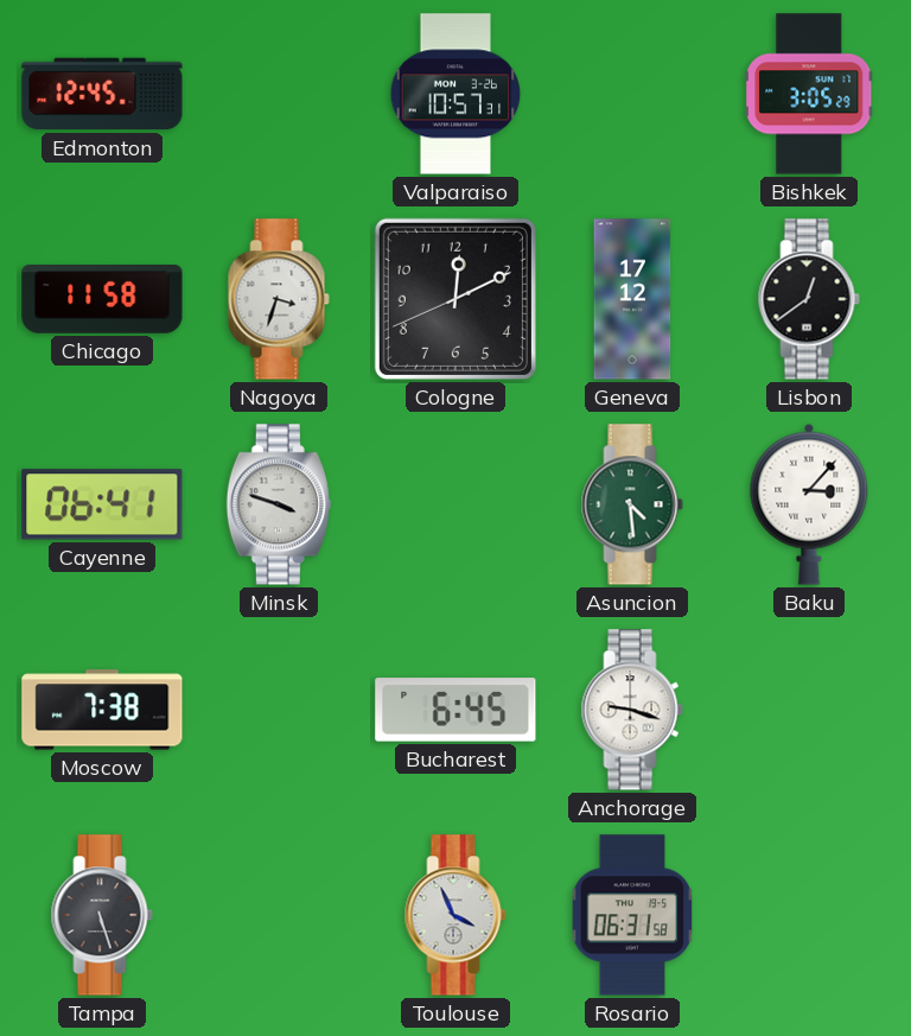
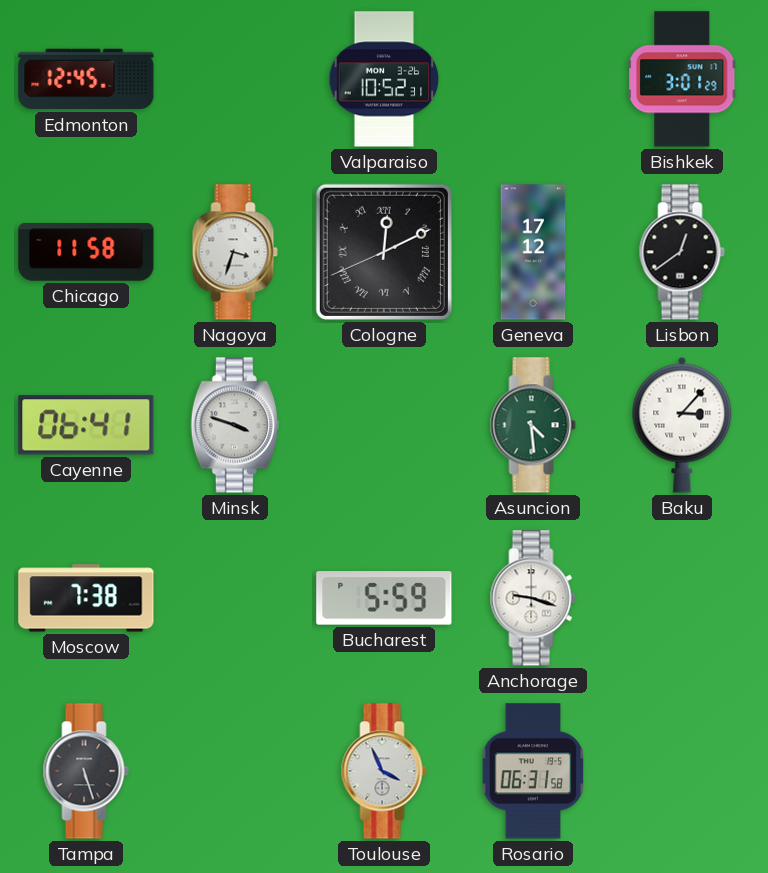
Valparaiso: 10:57 -> 10:52 (384, 79)
Bishkek: 3:05 -> 3:01 (682, 79)
Cologne numerals: Arabic -> Roman (384, 252)
Bucharest: 6:45 -> 5:59 (384, 598)
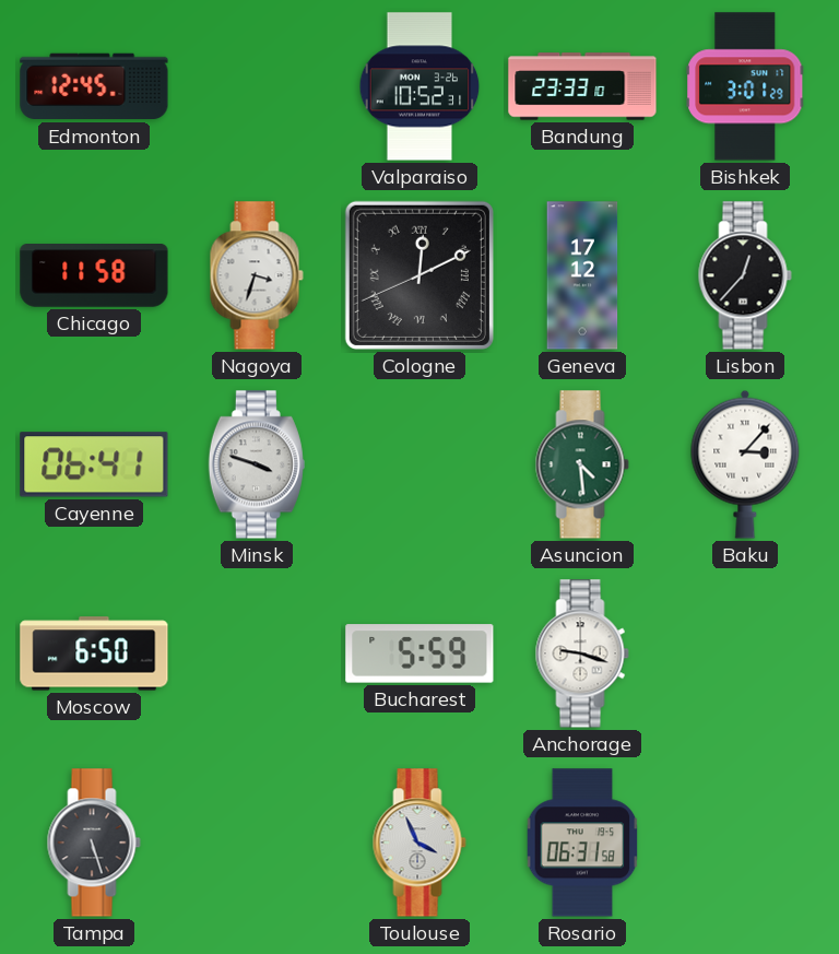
Bandung: none -> 23:33 (582, 86)
Lisbon: 12:39 -> 12:37 (745, 275)
Moscow: 7:38 -> 6:50 (94, 653)
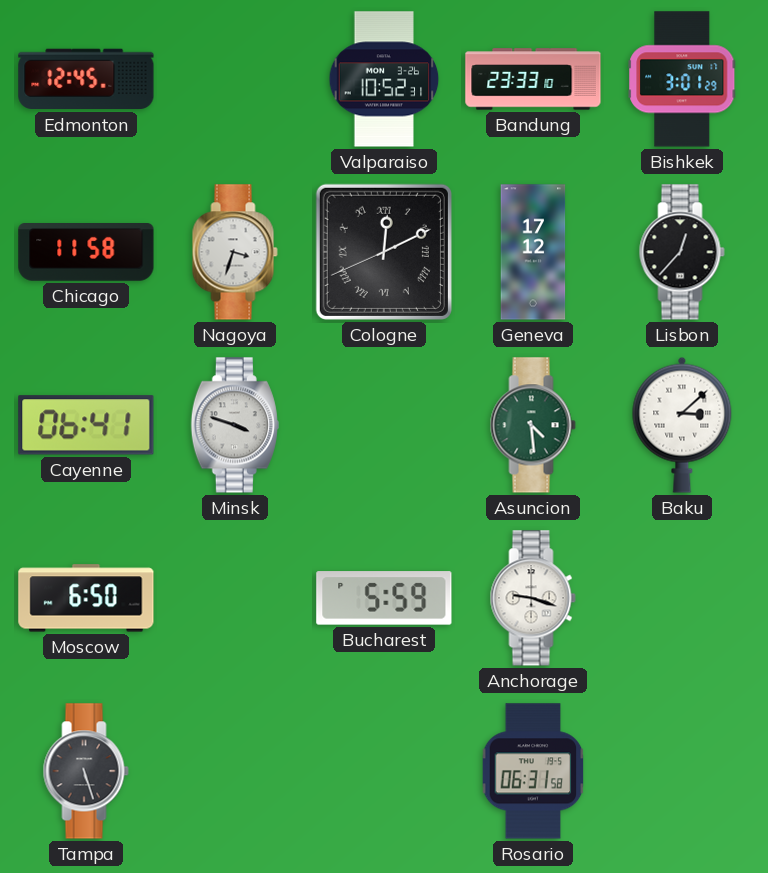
Baku: 3:07 -> 3:08 (682, 425)
Toulouse: 3:56 -> none (419, 843)
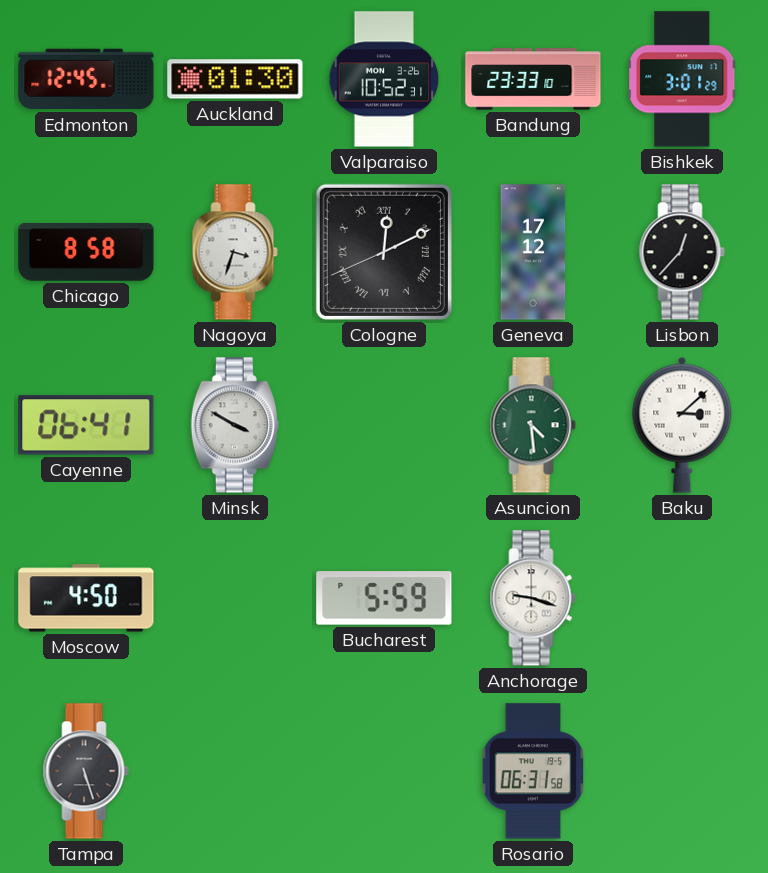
Auckland: none -> 01:30 (235, 79)
Chicago: 11:58 -> 8:58 (86, 253)
Minsk: 3:48 -> 3:50 (235, 425)
Moscow: 6:50 -> 4:50 (86, 598)
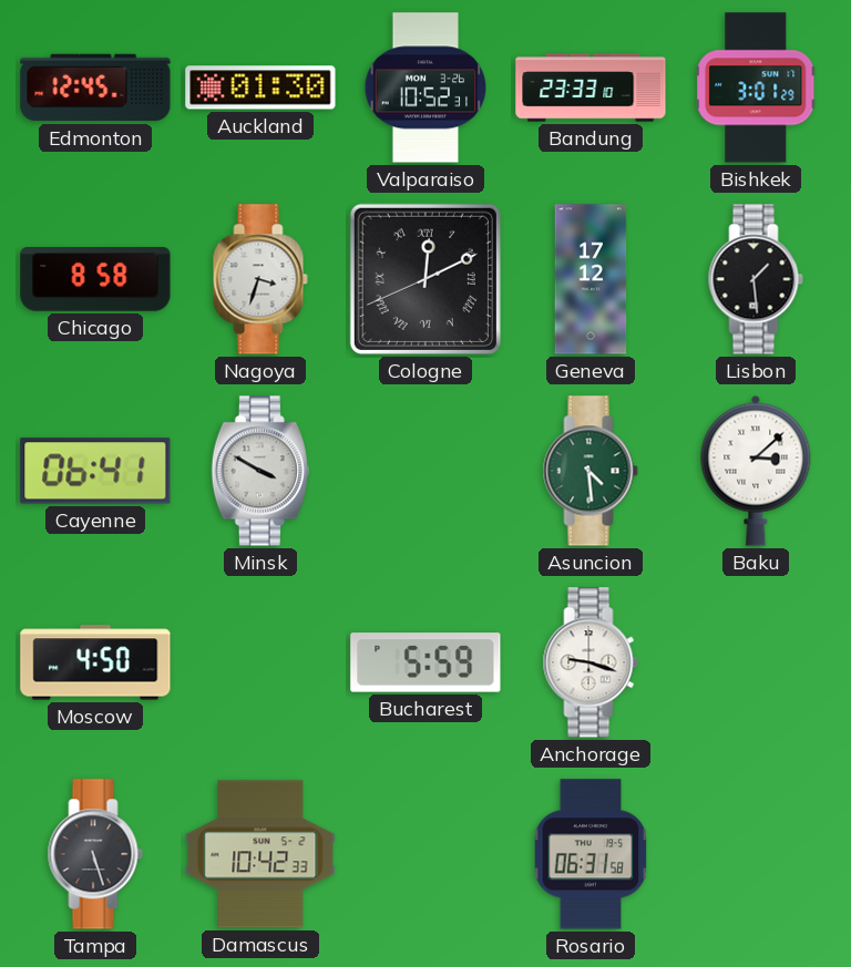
Lisbon: 12:37 -> 1:29 (756, 279)
Damascus: none -> 10:42 (260, 854)
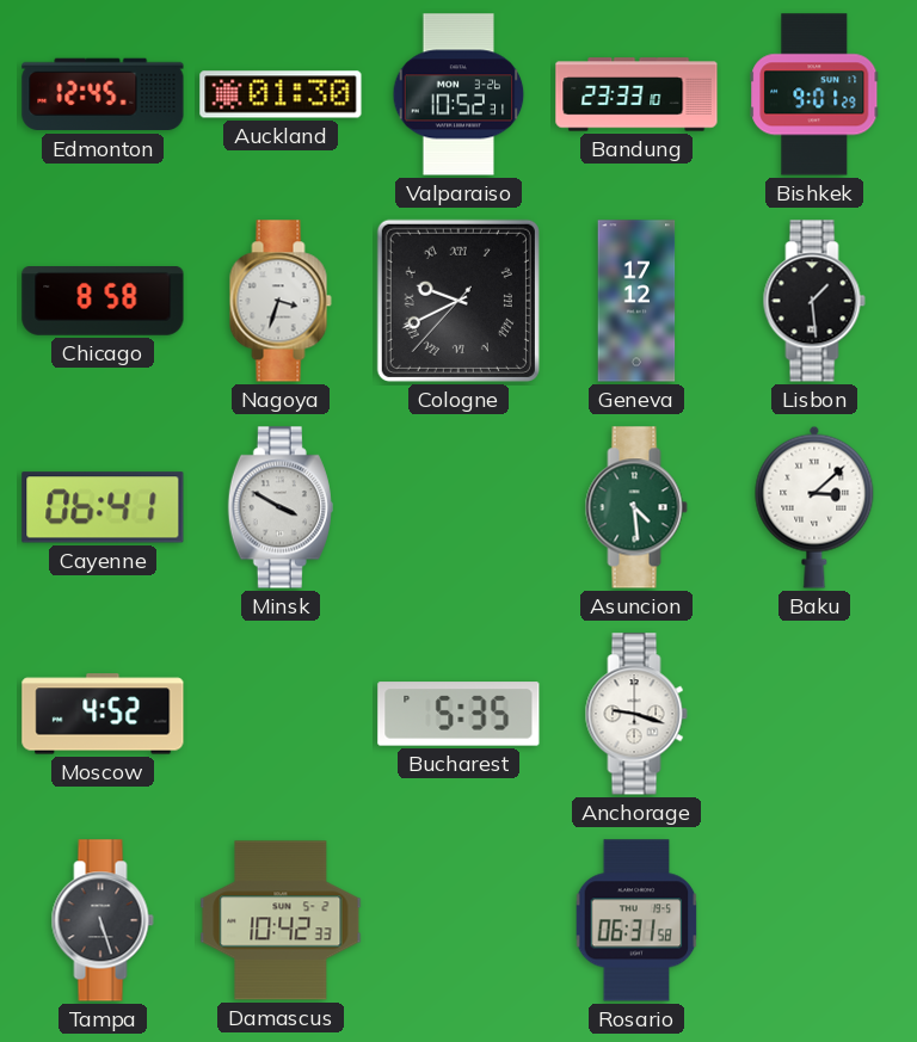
Bishkek: 3:01 -> 9:01 (814, 94)
Cologne: 12:10 -> 9:40 (458, 301)
Moscow: 4:50 -> 4:52 (103, 714)
Bucharest: 5:59 -> 5:35 (458, 714)
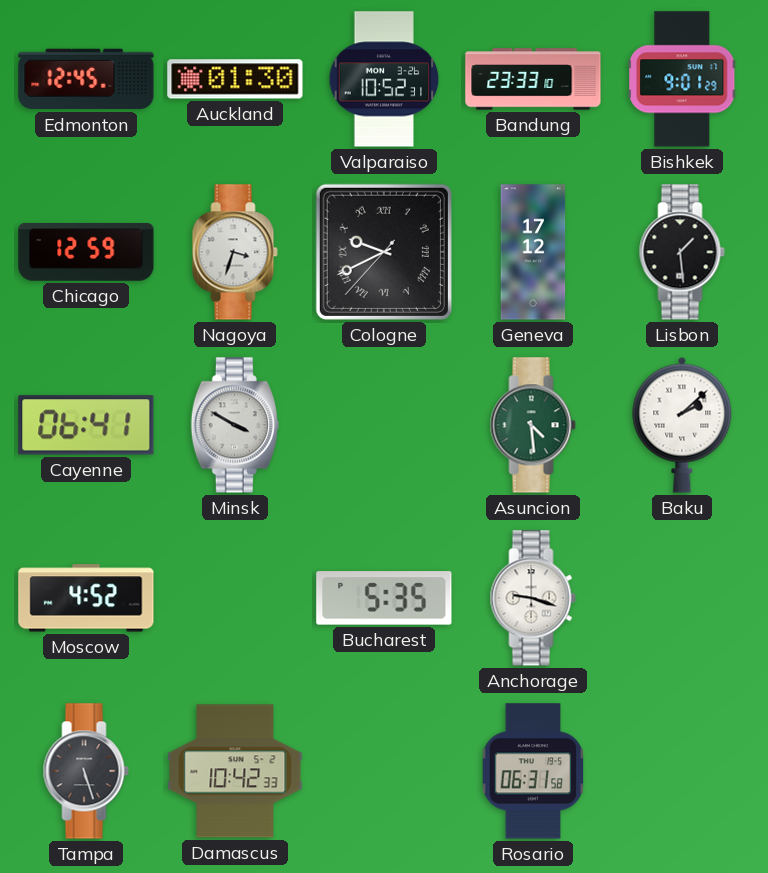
Chicago: 8:58 -> 12:59 (86, 253)
Baku: 3:08 -> 2:08 (682, 425)
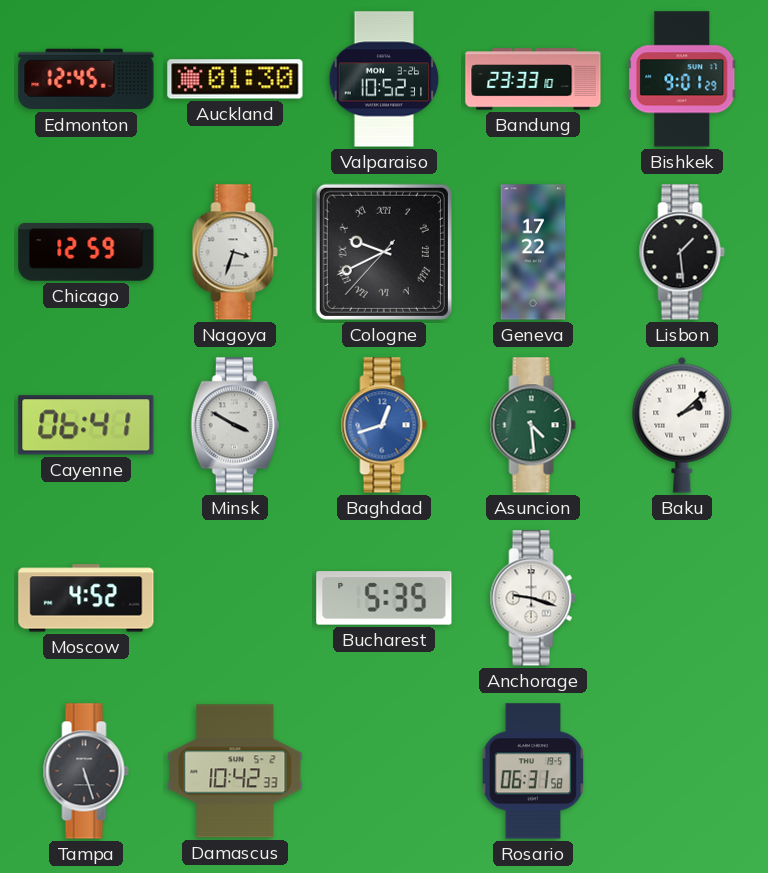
Geneva: 17:12 -> 17:22 (533, 252)
Baghdad: none -> 12:42 (384, 425)
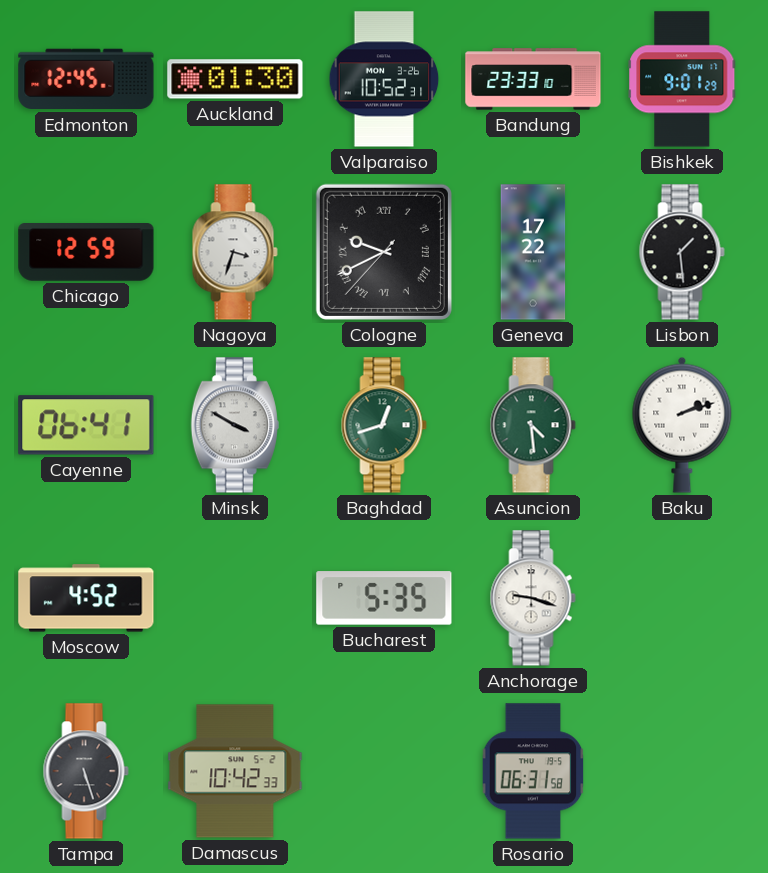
Baghdad dial: blue -> green (384, 425)
Baku: 2:08 -> 2:12 (682, 425)
